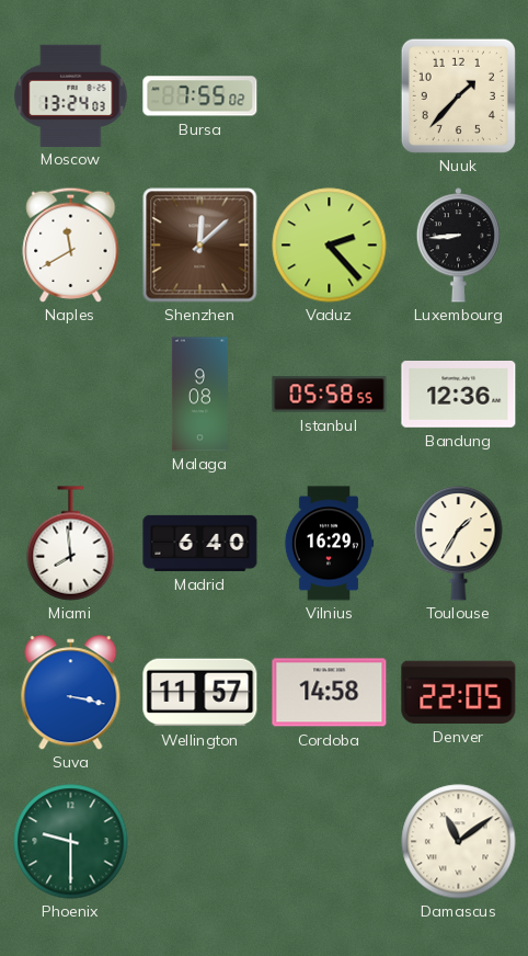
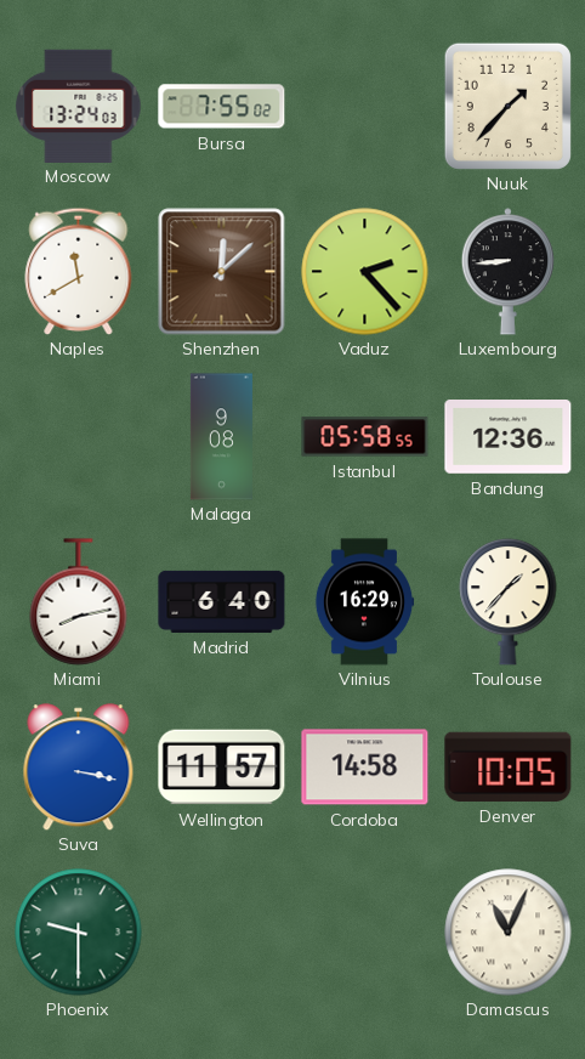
Miami: 7:59 -> 8:13 (79, 602)
Toulouse: 1:35 -> 1:37 (509, 601)
Denver: 22:05 -> 10:05 (509, 766)
Damascus: 11:09 -> 11:04 (509, 933)
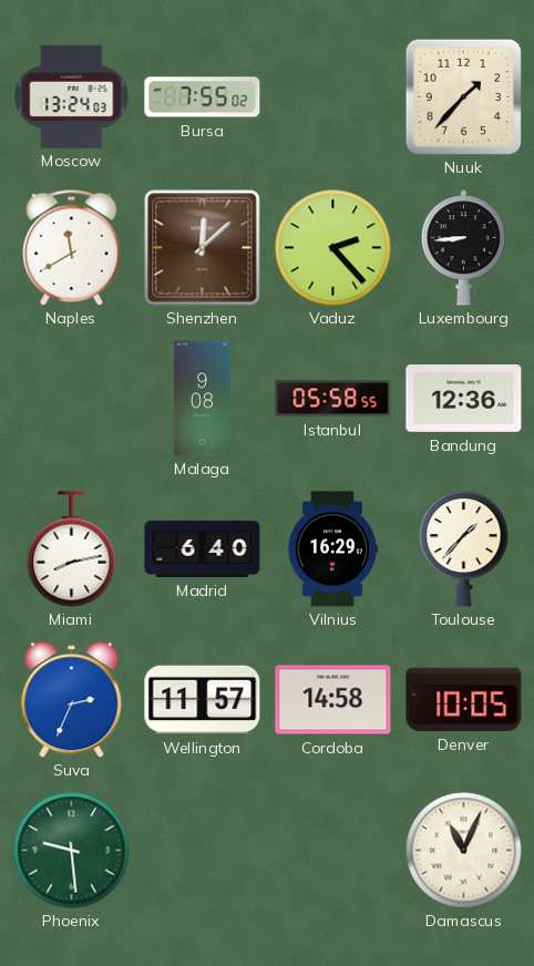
Suva: 3:17 -> 2:34 (72, 700)
Phoenix: 9:30 -> 9:29 (72, 851)
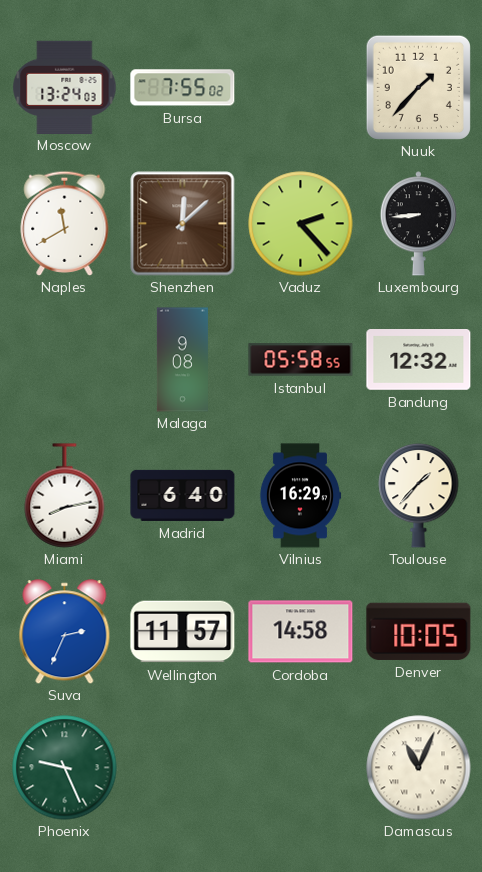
Bandung: 12:36 -> 12:32 (419, 360)
Phoenix: 9:29 -> 9:26 (65, 768)
